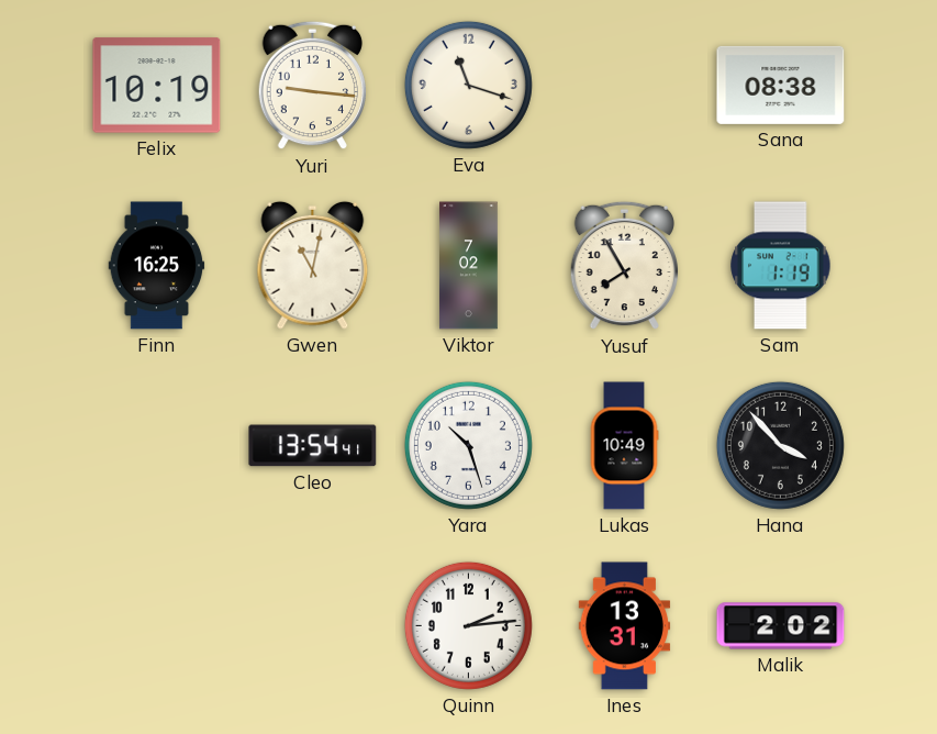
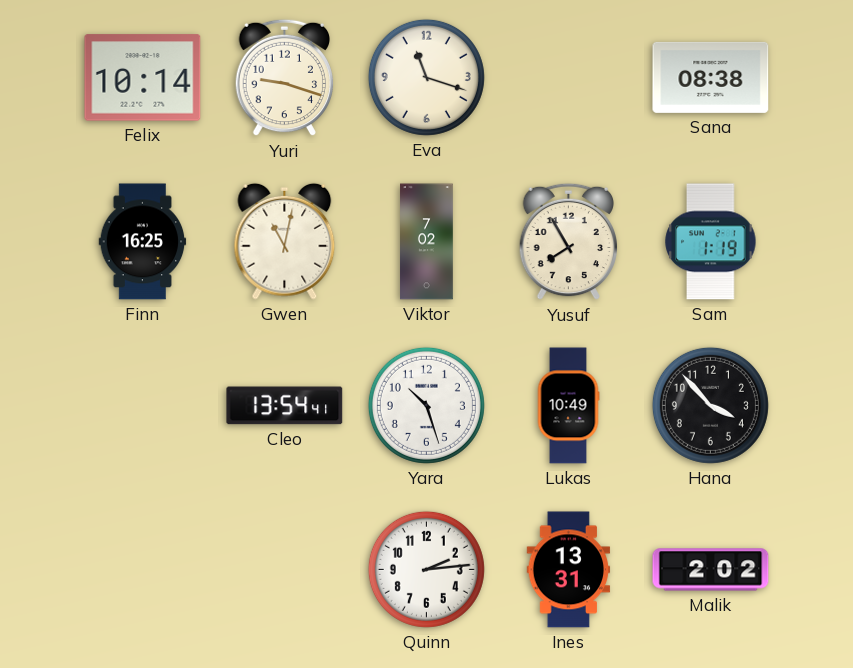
Felix: 10:19 -> 10:14 (143, 78)
Yuri: 9:16 -> 9:18 (284, 78)
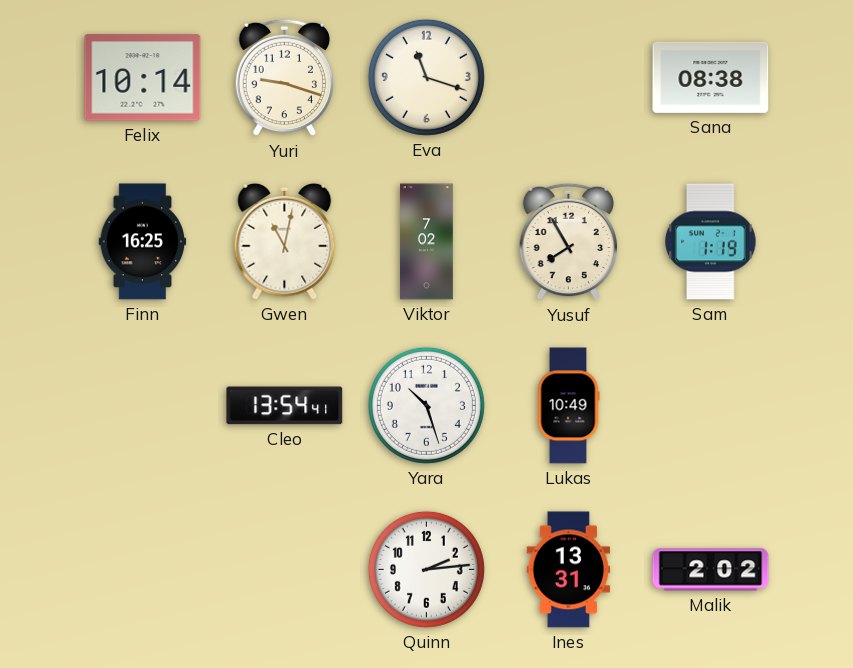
Hana: 3:53 -> none (710, 405)
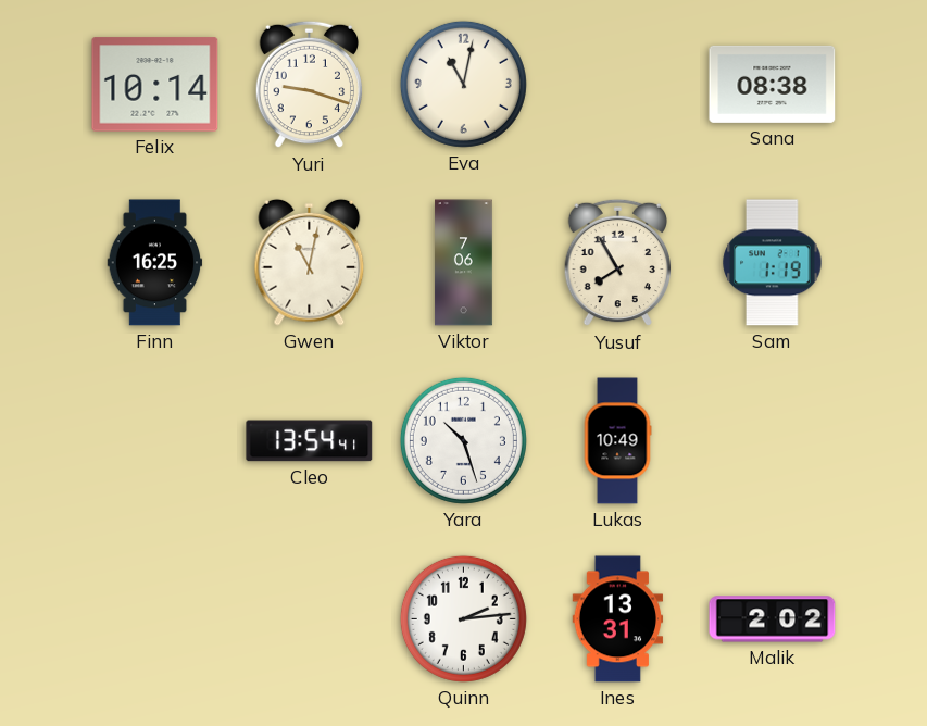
Eva: 11:18 -> 11:02 (463, 84)
Viktor: 7:02 -> 7:06 (464, 263)
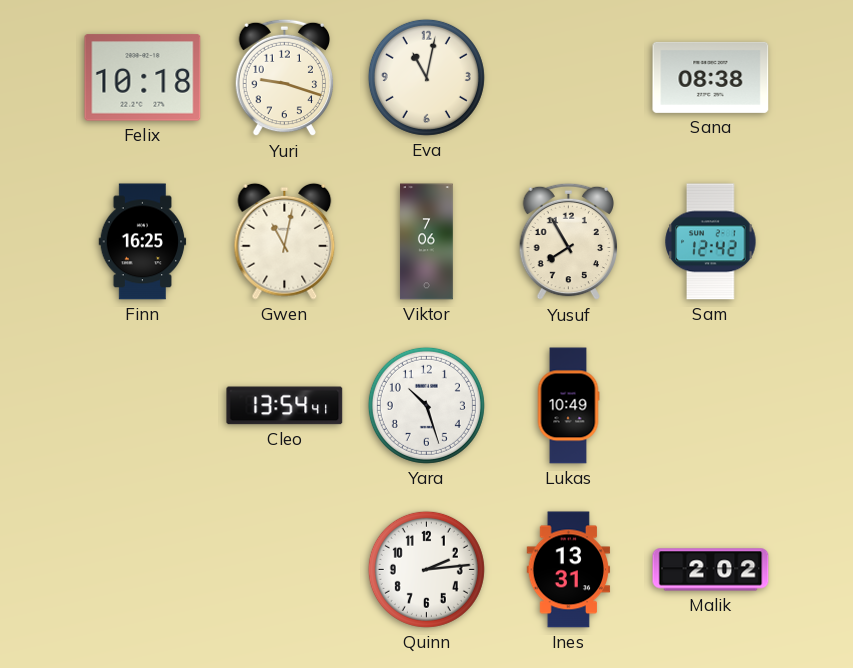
Felix: 10:14 -> 10:18 (143, 78)
Sam: 1:19 -> 12:42 (711, 242)
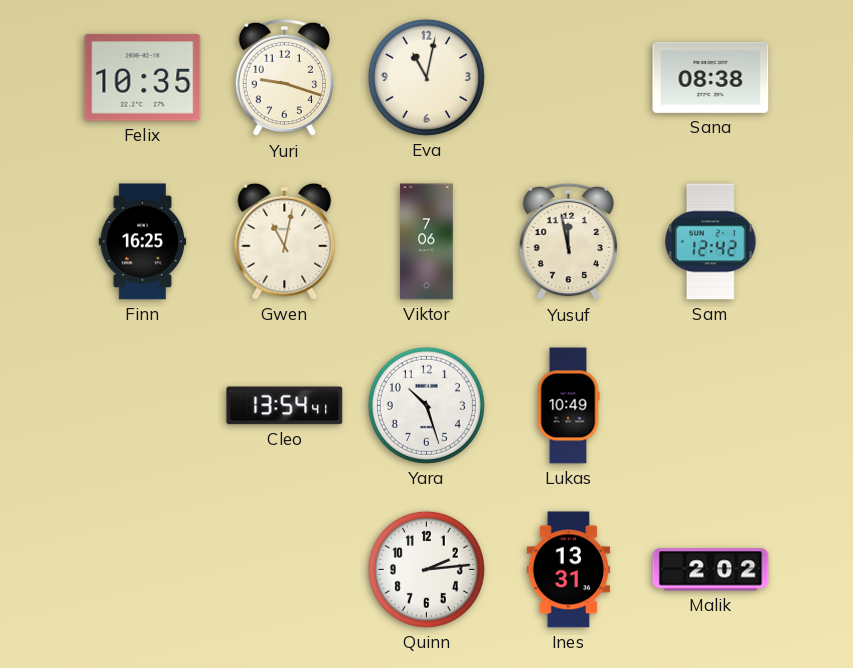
Felix: 10:18 -> 10:35 (143, 78)
Yusuf: 7:55 -> 11:58 (568, 242)
